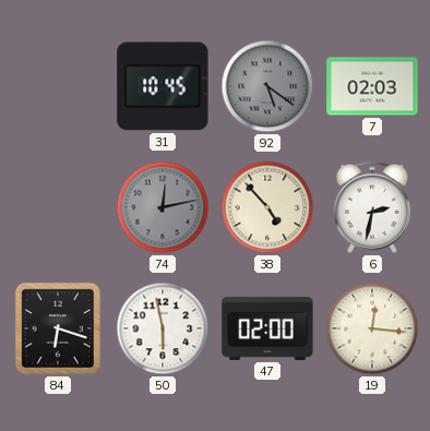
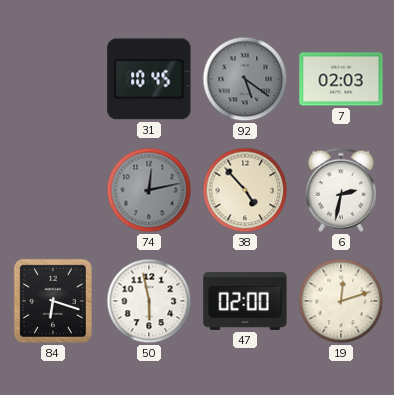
19: 12:16 -> 12:12 (341, 301)
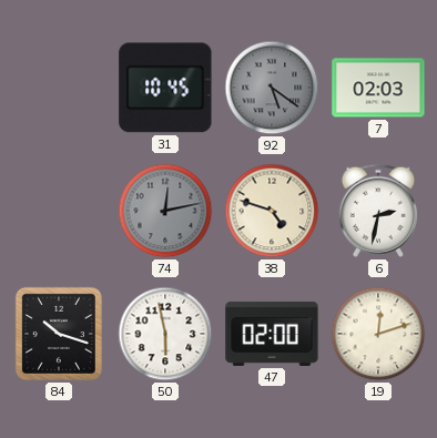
38: 4:53 -> 4:48 (272, 211)
84: 6:18 -> 10:18 (59, 334)
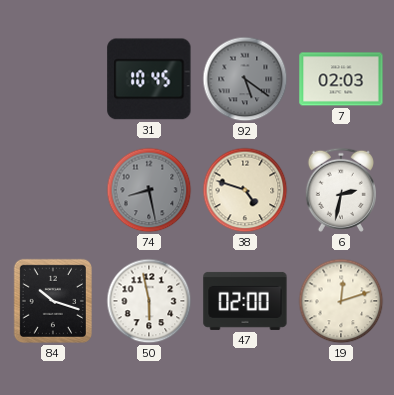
74: 12:13 -> 8:28 (149, 190)
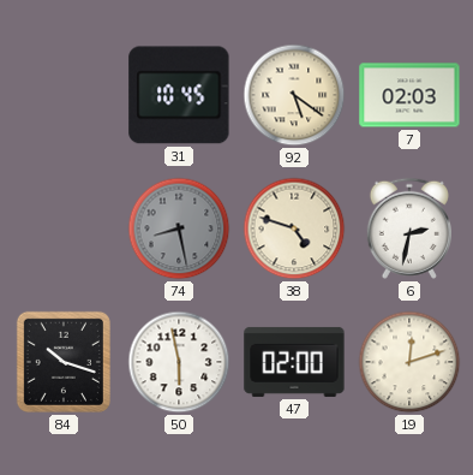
92 dial: grey -> cream (294, 95)
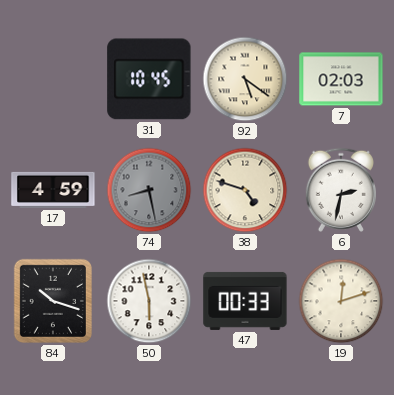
17: none -> 4:59 (53, 190)
47: 02:00 -> 00:33 (245, 301)
